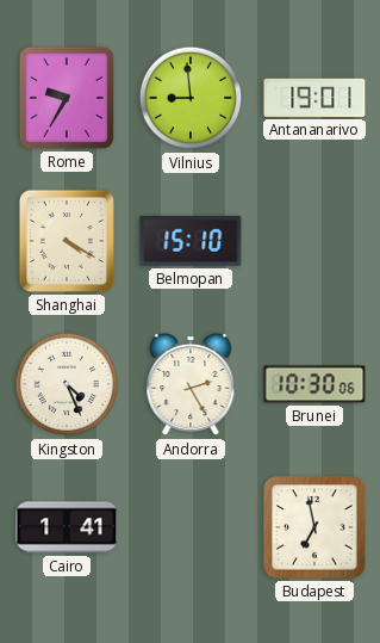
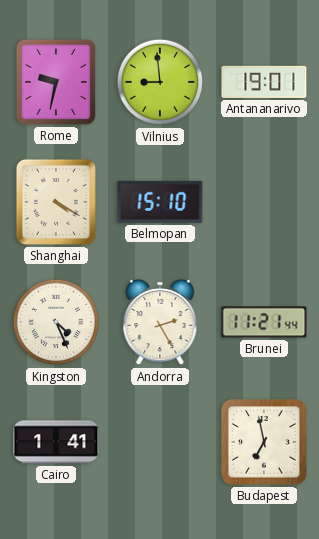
Rome: 9:35 -> 9:32 (56, 82)
Brunei: 10:30 -> 11:21 (264, 322)
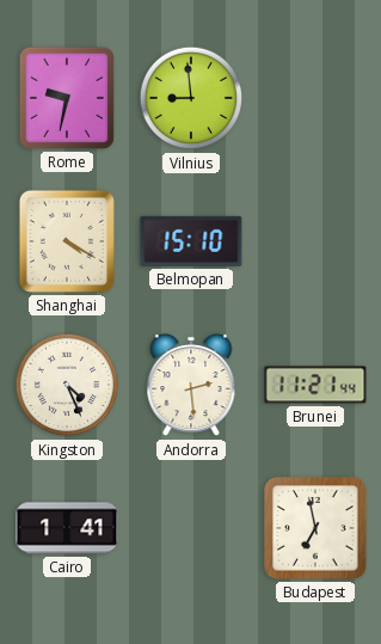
Antananarivo: 19:01 -> none (264, 82)
Andorra: 2:25 -> 2:29 (191, 385)
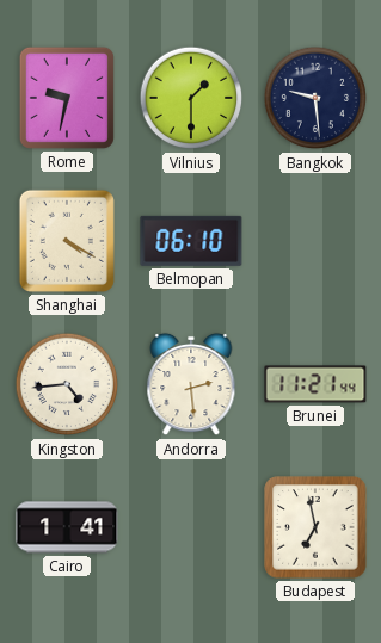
Vilnius: 8:59 -> 1:30 (191, 98)
Bangkok: none -> 9:29 (315, 98)
Belmopan: 15:10 -> 06:10 (191, 241)
Kingston: 4:26 -> 4:44 (67, 384)
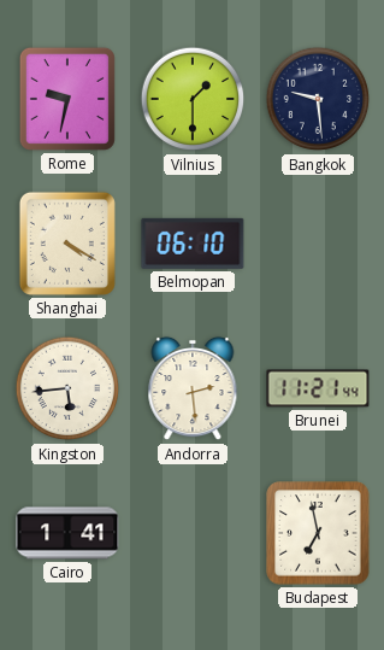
Kingston: 4:44 -> 5:44 (67, 388)
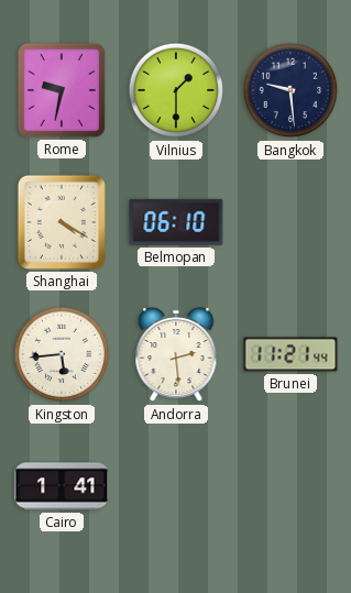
Budapest: 6:58 -> none (318, 533)
